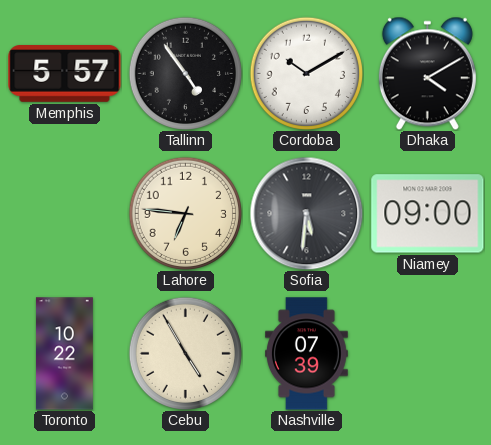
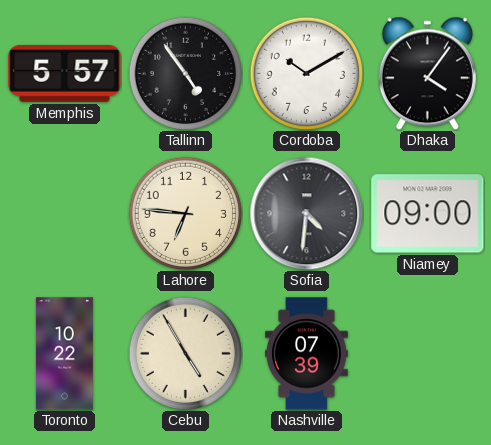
Dhaka: 4:10 -> 4:06 (427, 73)
Sofia: 5:31 -> 4:31 (306, 213)
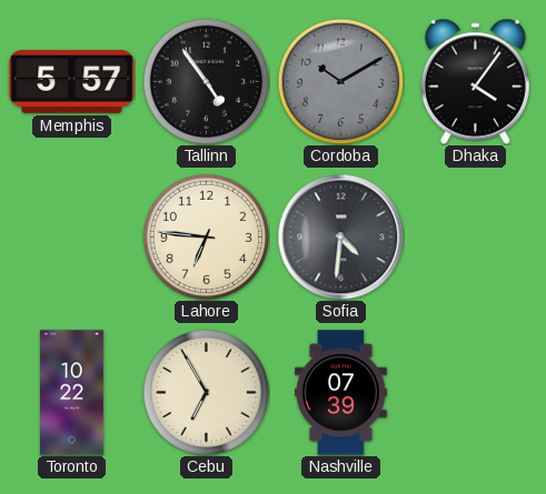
Cordoba dial: white -> grey (340, 81)
Niamey: 09:00 -> none (428, 214)
Cebu: 4:55 -> 6:55 (206, 392)
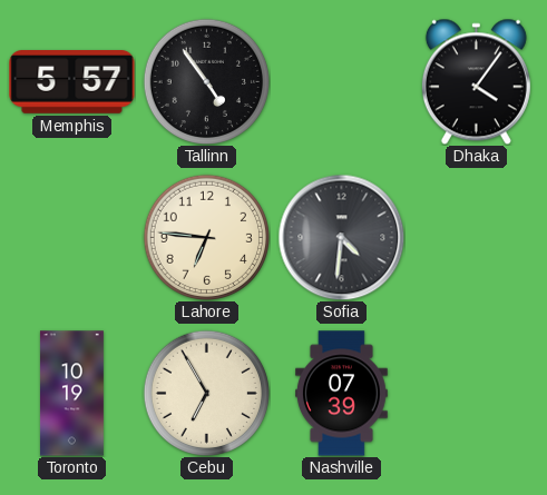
Cordoba: 10:10 -> none (340, 81)
Toronto: 10:22 -> 10:19 (71, 394)
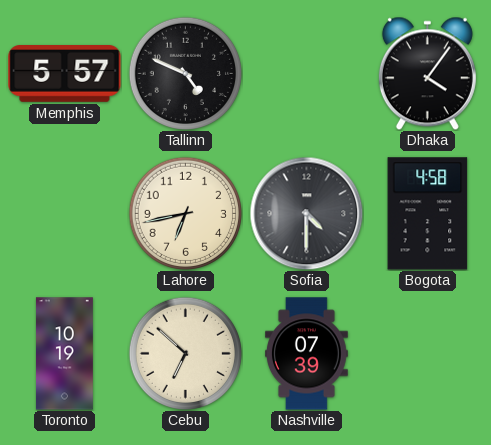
Tallinn: 4:54 -> 4:49 (185, 73)
Lahore: 6:46 -> 6:43 (185, 213)
Sofia: 4:31 -> 4:30 (306, 213)
Bogota: none -> 4:58 (428, 214)
Cebu: 6:55 -> 6:52 (185, 353)
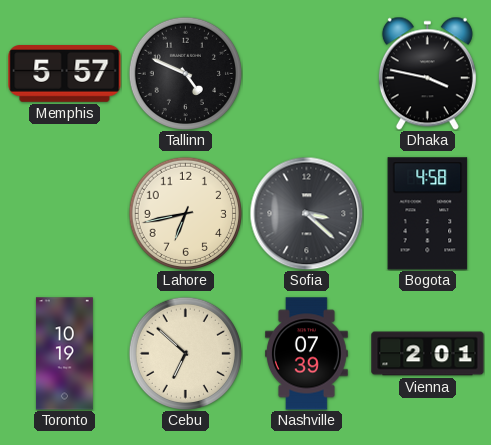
Dhaka: 4:06 -> 3:47 (427, 73)
Sofia: 4:30 -> 3:22 (306, 213)
Vienna: none -> 2:01 (428, 354)
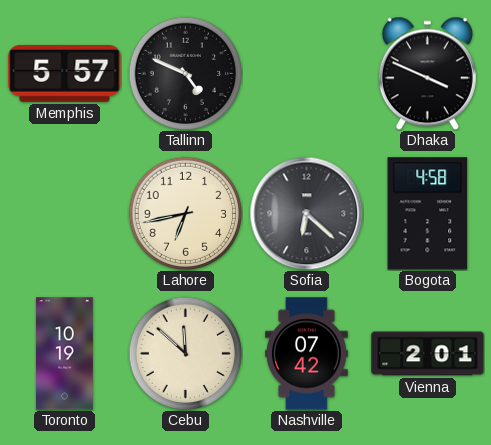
Dhaka: 3:47 -> 3:49 (427, 73)
Sofia: 3:22 -> 6:22 (306, 213)
Cebu: 6:52 -> 11:52 (185, 353)
Nashville: 07:39 -> 07:42 (307, 354)
